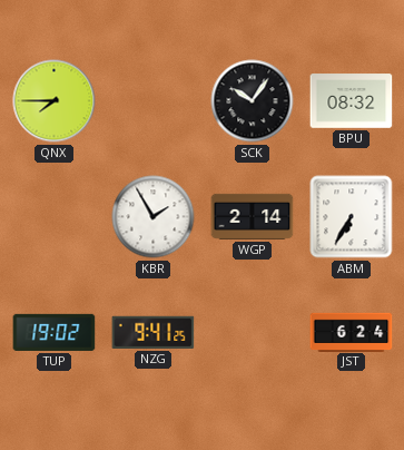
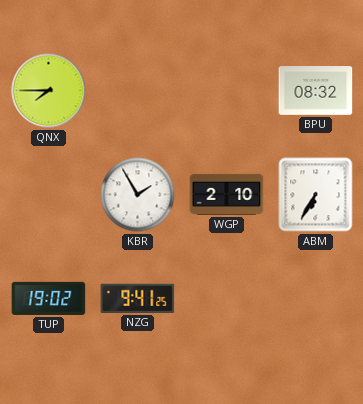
SCK: 10:06 -> none (253, 101)
WGP: 2:14 -> 2:10 (227, 194)
JST: 6:24 -> none (352, 332)
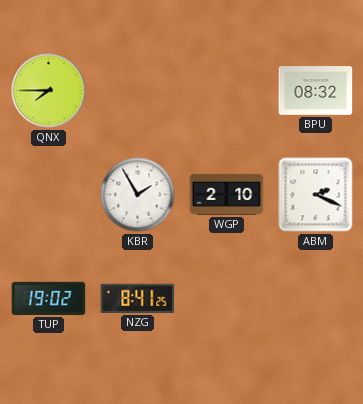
ABM: 6:35 -> 2:19 (316, 195)
NZG: 9:41 -> 8:41 (138, 298)
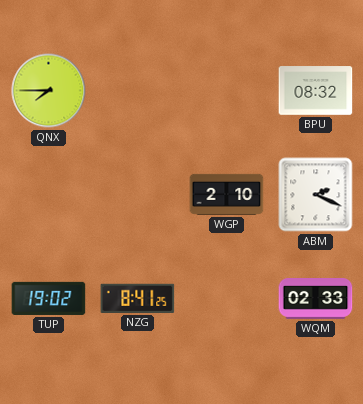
KBR: 1:55 -> none (138, 195)
WQM: none -> 02:33 (316, 299)
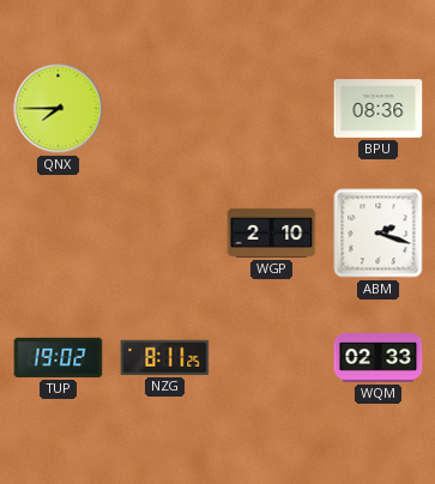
BPU: 08:32 -> 08:36 (379, 109)
ABM: 2:19 -> 2:18 (379, 234)
NZG: 8:41 -> 8:11 (165, 357)
